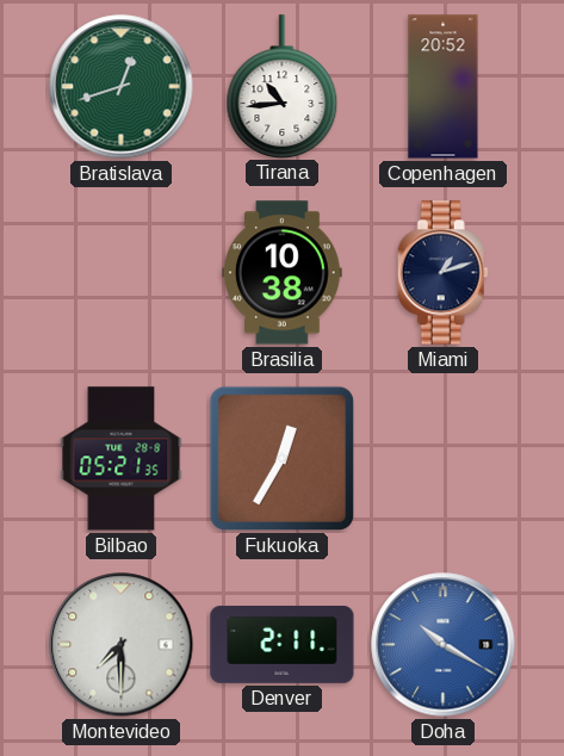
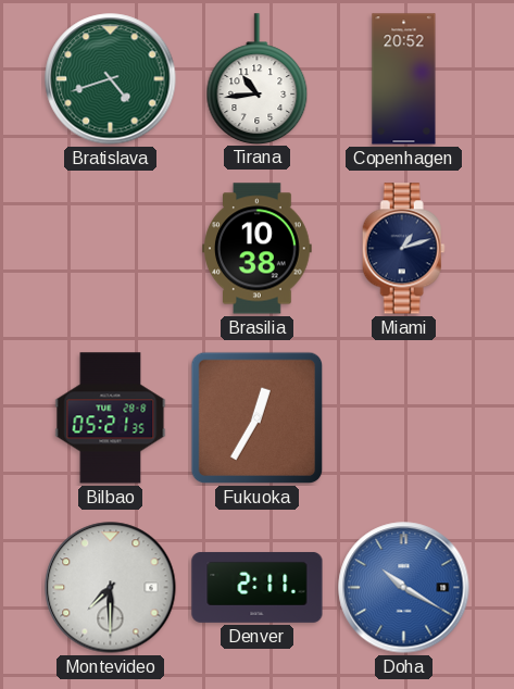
Bratislava: 12:42 -> 4:42 (111, 79)
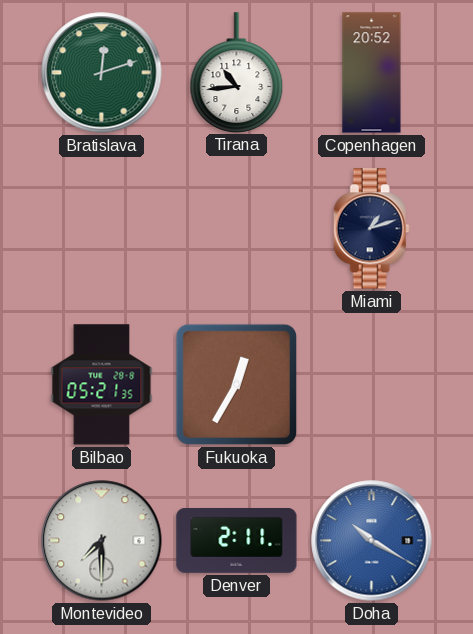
Bratislava: 4:42 -> 12:12 (102, 73)
Brasilia: 10:38 -> none (258, 249)
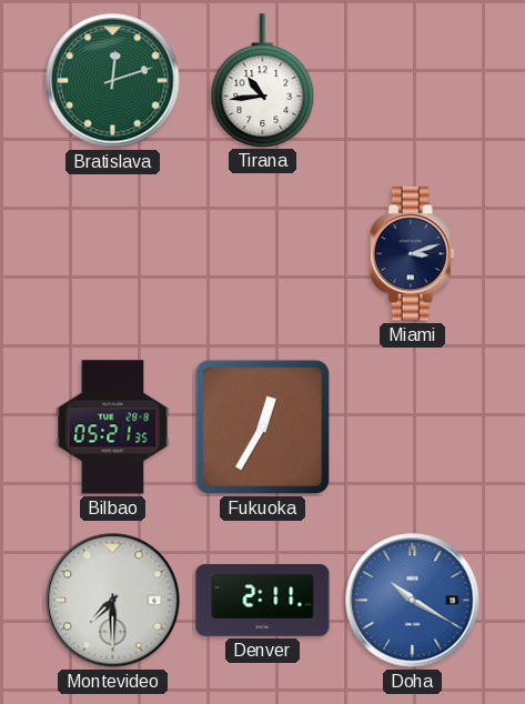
Copenhagen: 20:52 -> none (372, 73)
Miami: 1:12 -> 3:12 (412, 254)
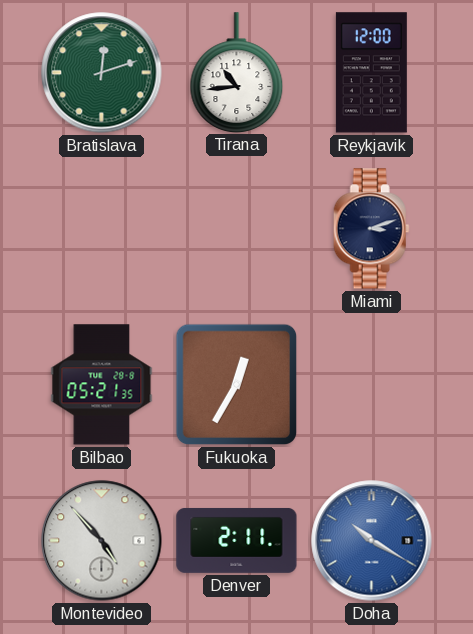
Reykjavik: none -> 12:00 (371, 73)
Montevideo: 7:30 -> 4:53 (102, 541)
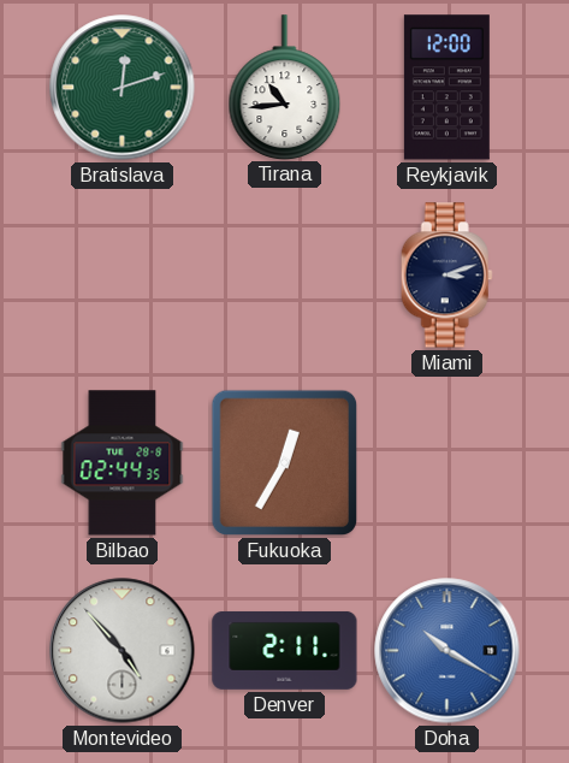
Bilbao: 05:21 -> 02:44 (123, 463)
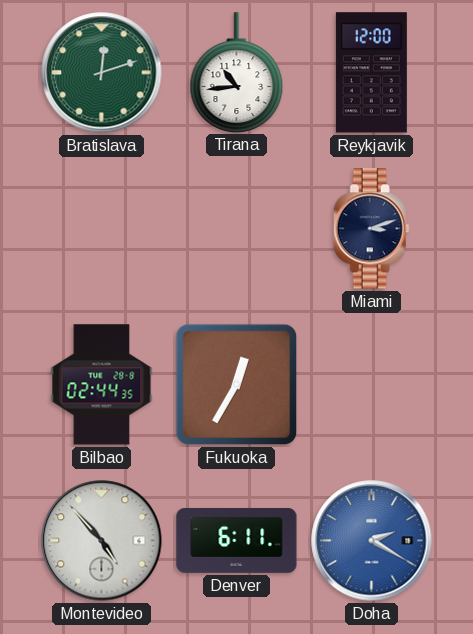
Denver: 2:11 -> 6:11 (237, 540)
Doha: 10:20 -> 2:20 (372, 541)
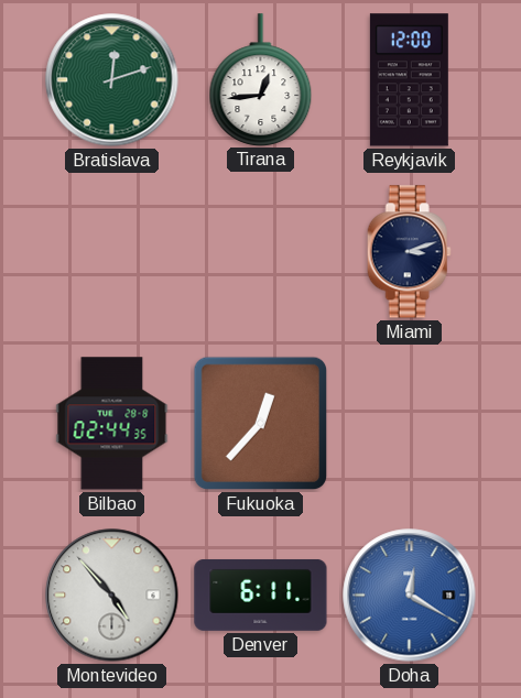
Tirana: 10:44 -> 12:44 (261, 79)
Fukuoka: 12:35 -> 12:37 (261, 424)
Doha: 2:20 -> 12:20 (410, 596)
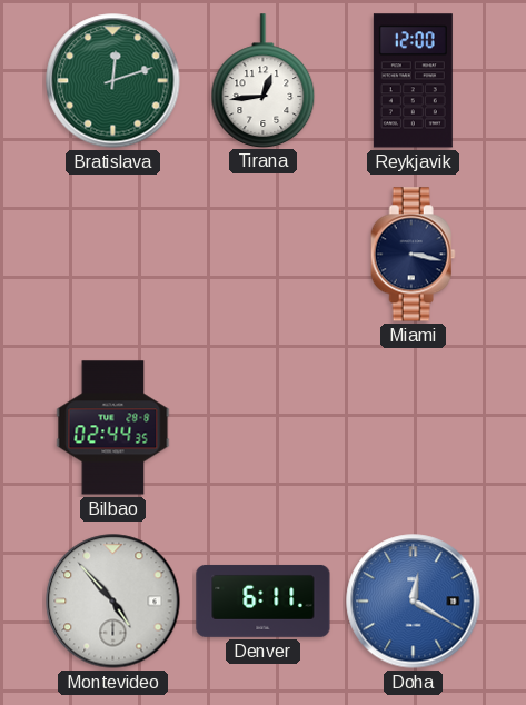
Miami: 3:12 -> 3:17 (413, 255)
Fukuoka: 12:37 -> none (261, 424)
